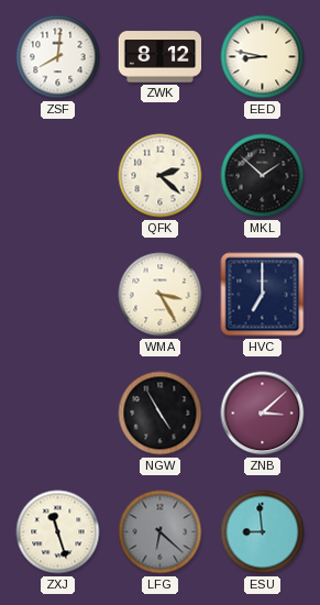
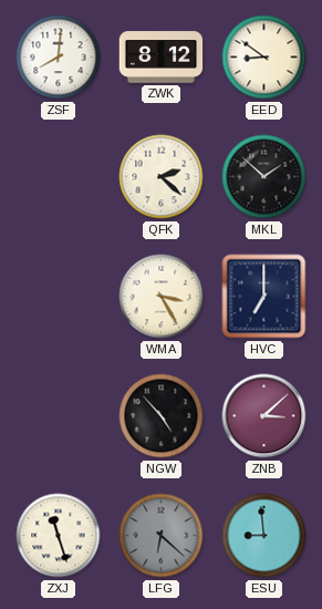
EED: 8:47 -> 8:51 (264, 58)
NGW: 4:55 -> 4:53 (162, 416)
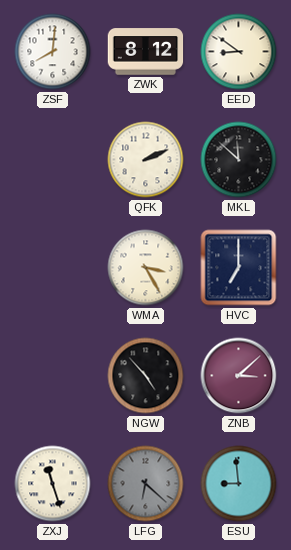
QFK: 2:22 -> 2:11 (146, 160)
MKL: 1:52 -> 11:52 (239, 160)
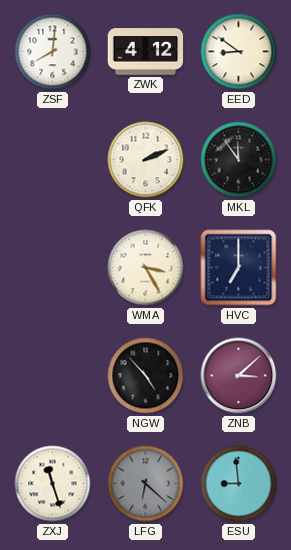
ZWK: 8:12 -> 4:12 (146, 52)
MKL: 11:52 -> 11:54 (239, 160)
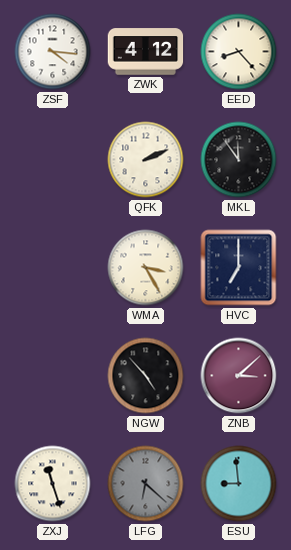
ZSF: 8:01 -> 4:16 (53, 52)
EED: 8:51 -> 8:23 (239, 52)
